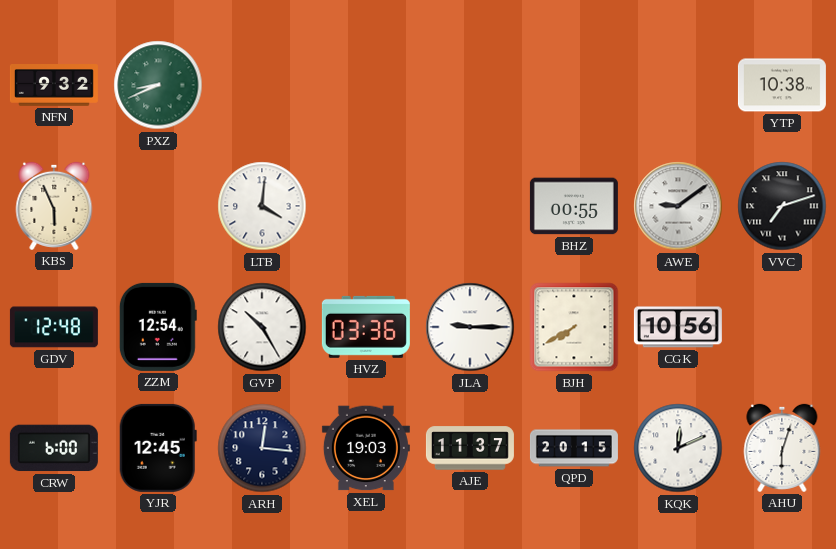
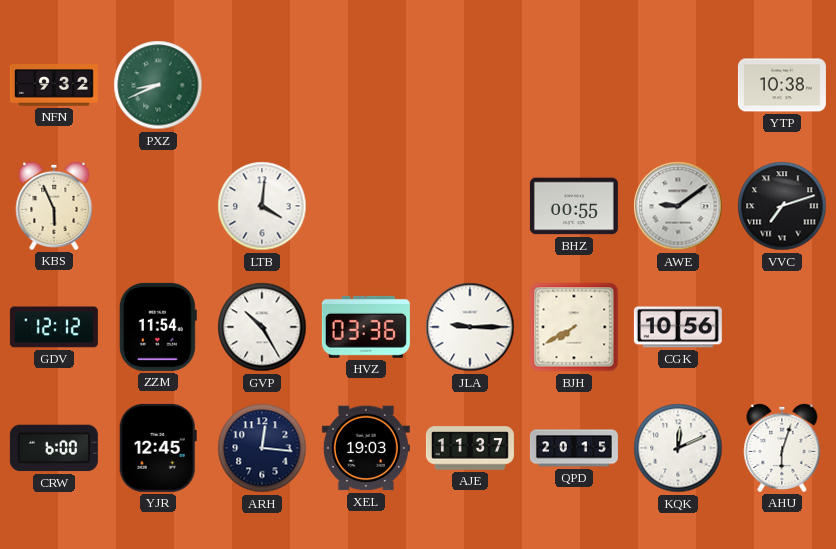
GDV: 12:48 -> 12:12 (54, 327)
ZZM: 12:54 -> 11:54 (158, 327)
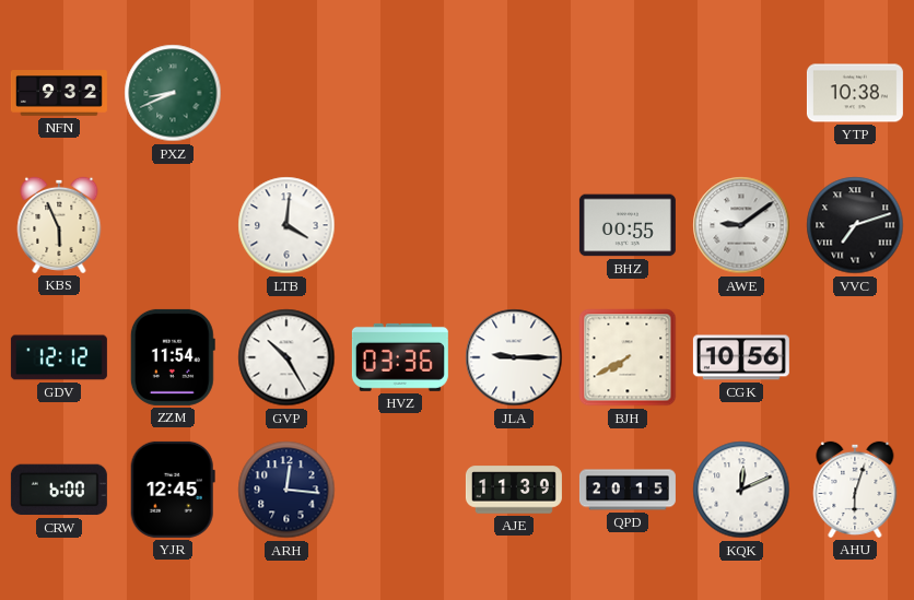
XEL: 19:03 -> none (366, 448)
AJE: 11:37 -> 11:39 (514, 490)
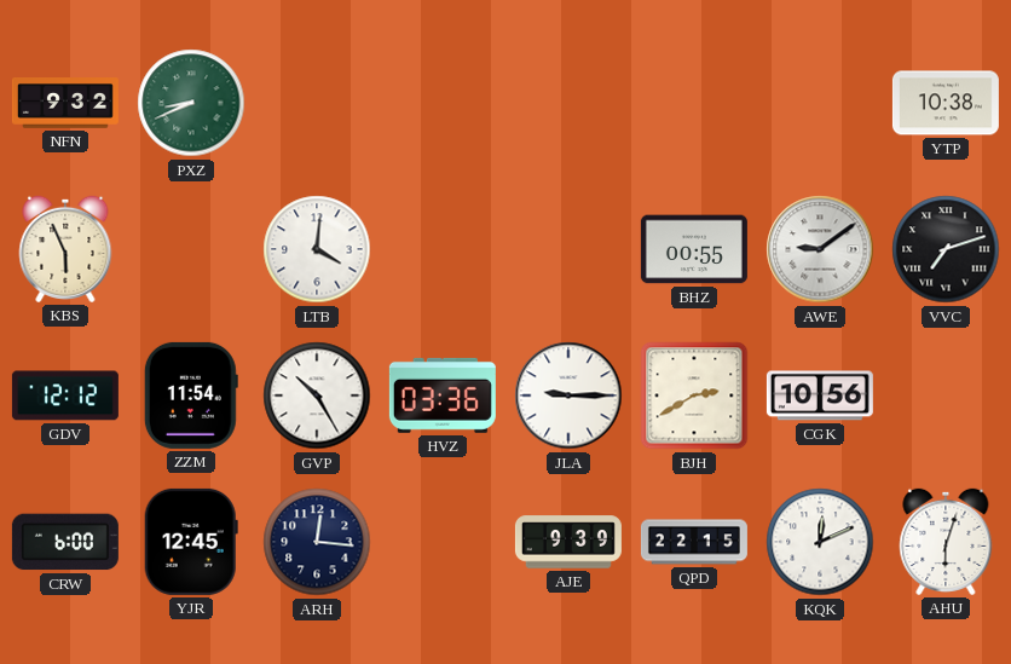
BJH: 7:40 -> 2:40 (694, 395)
AJE: 11:39 -> 9:39 (568, 542)
QPD: 20:15 -> 22:15 (694, 542)
